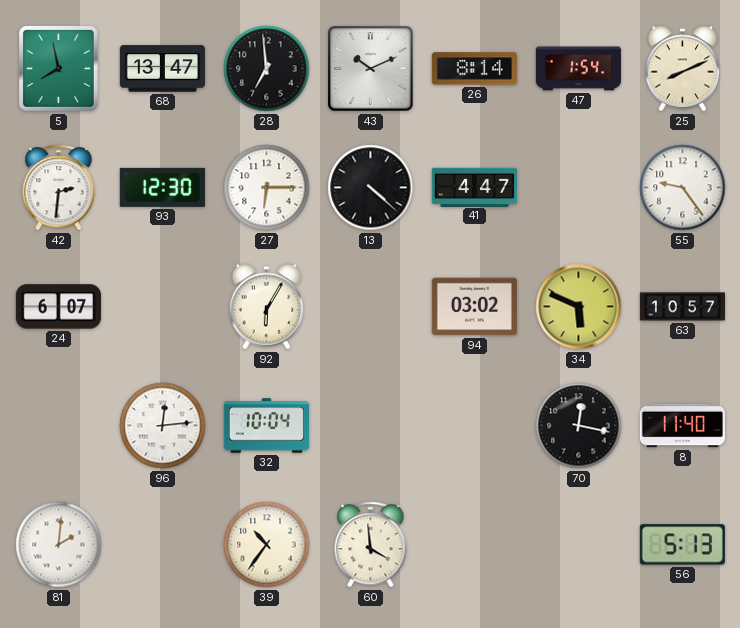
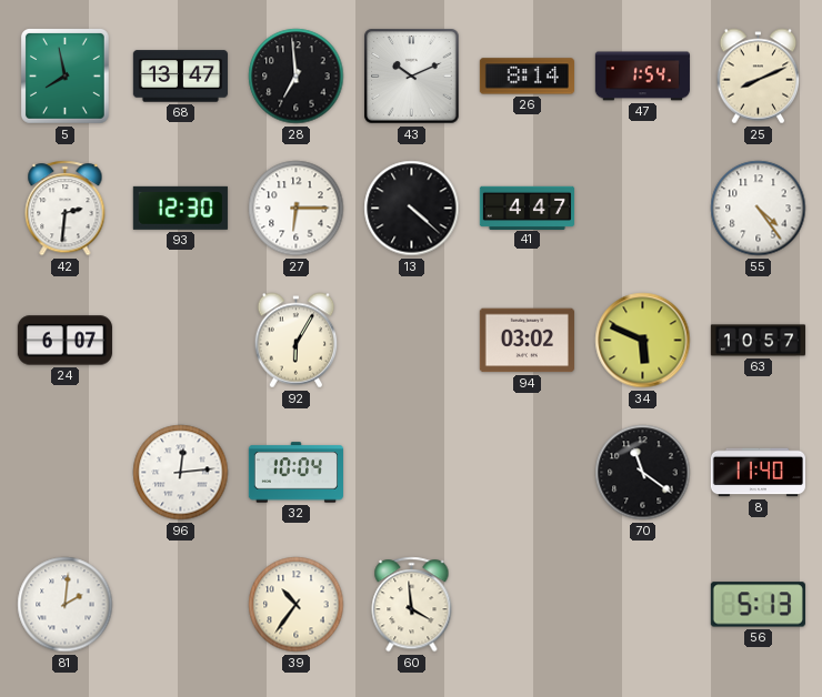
55: 9:24 -> 4:24 (759, 209)
70: 12:17 -> 11:21 (643, 473)
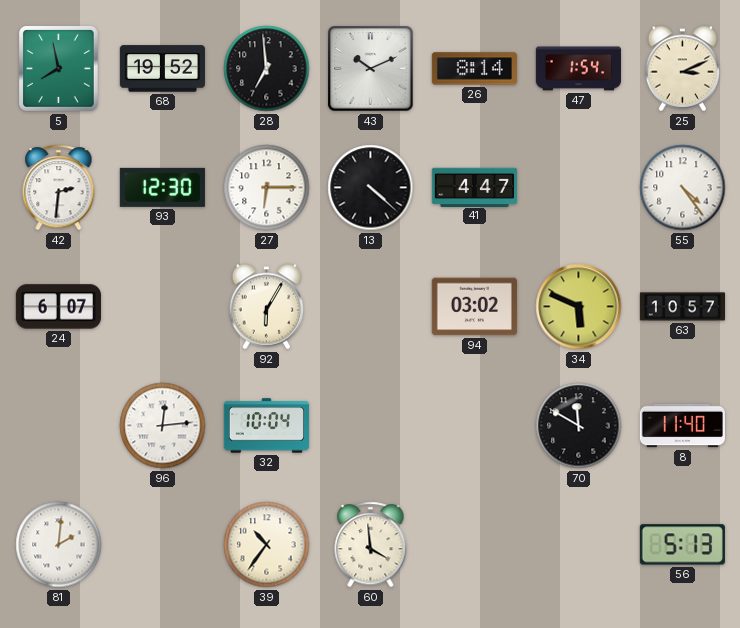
68: 13:47 -> 19:52 (162, 69)
25: 8:11 -> 3:11 (683, 69)
70: 11:21 -> 11:50 (579, 426)
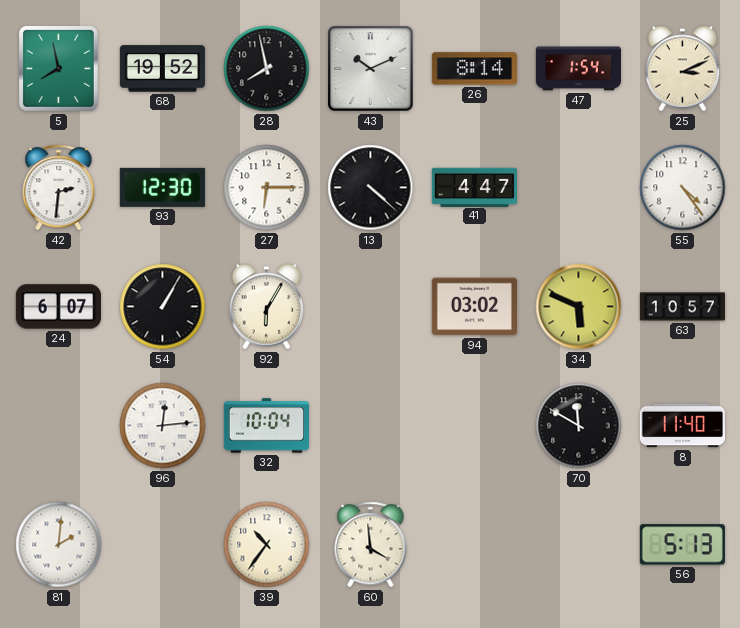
28: 6:59 -> 7:58 (267, 69)
54: none -> 1:05 (163, 307)
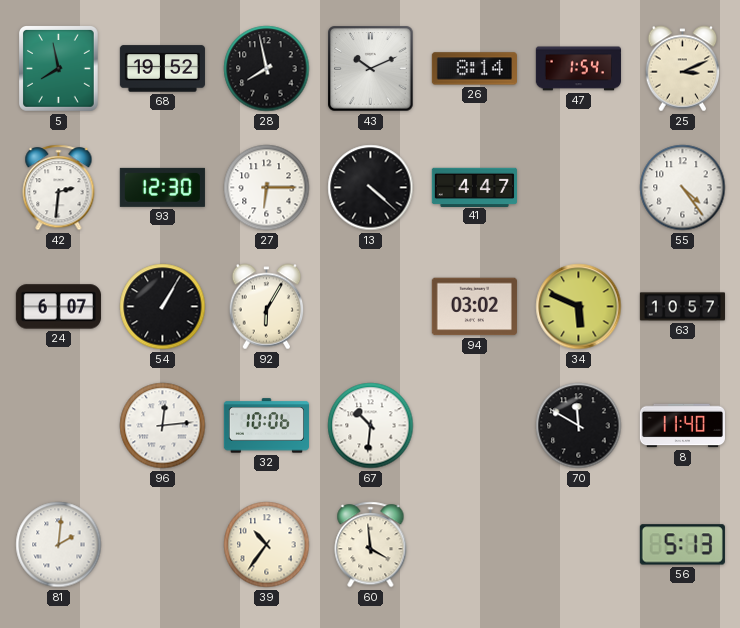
32: 10:04 -> 10:06 (266, 426)
67: none -> 10:31 (371, 426)
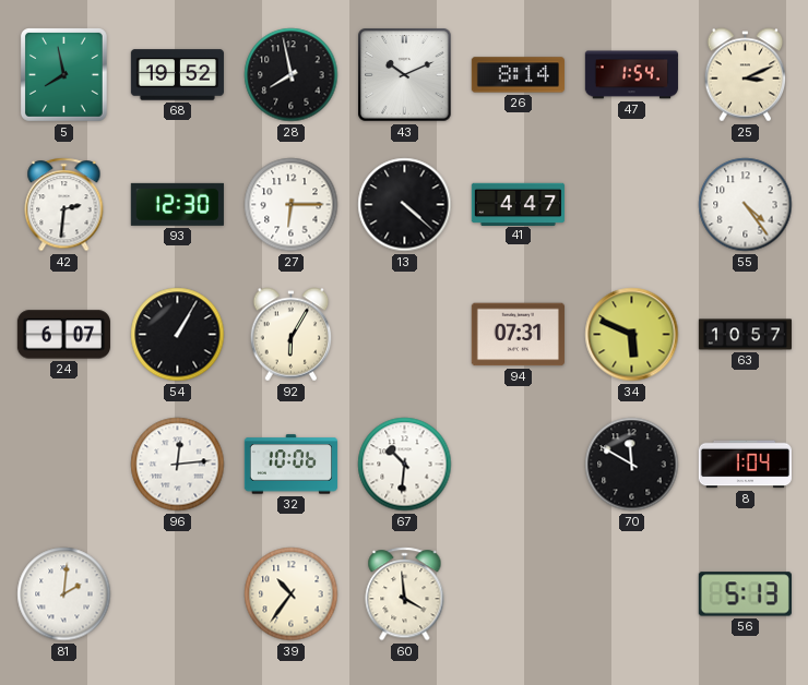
94: 03:02 -> 07:31 (518, 335)
8: 11:40 -> 1:04 (745, 465)
